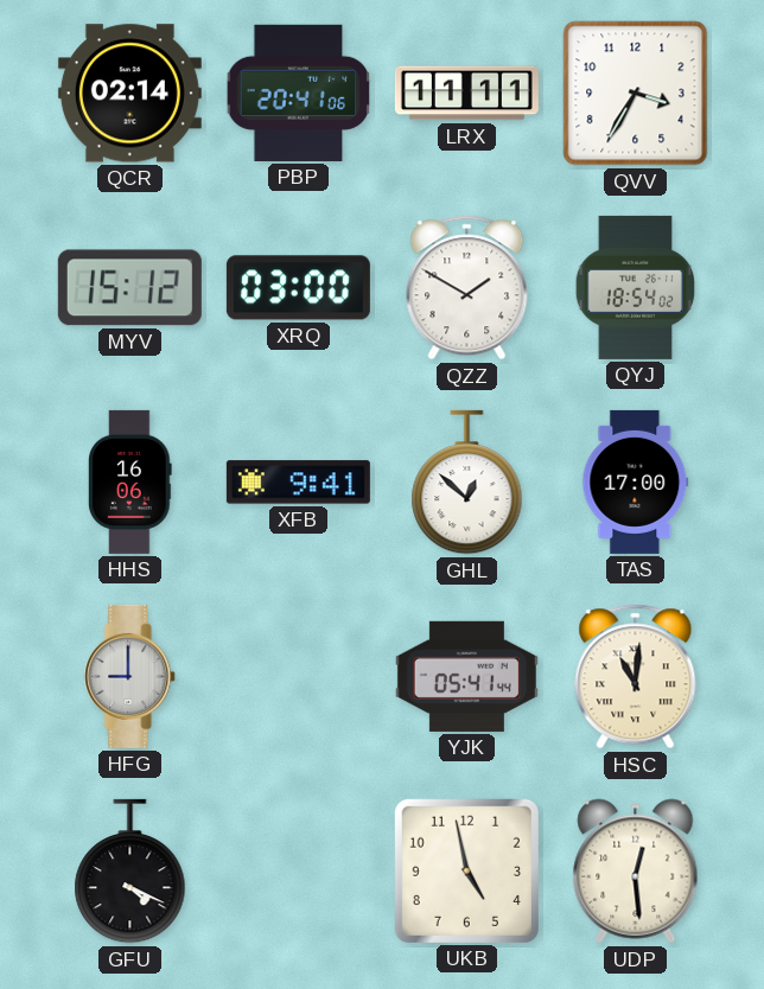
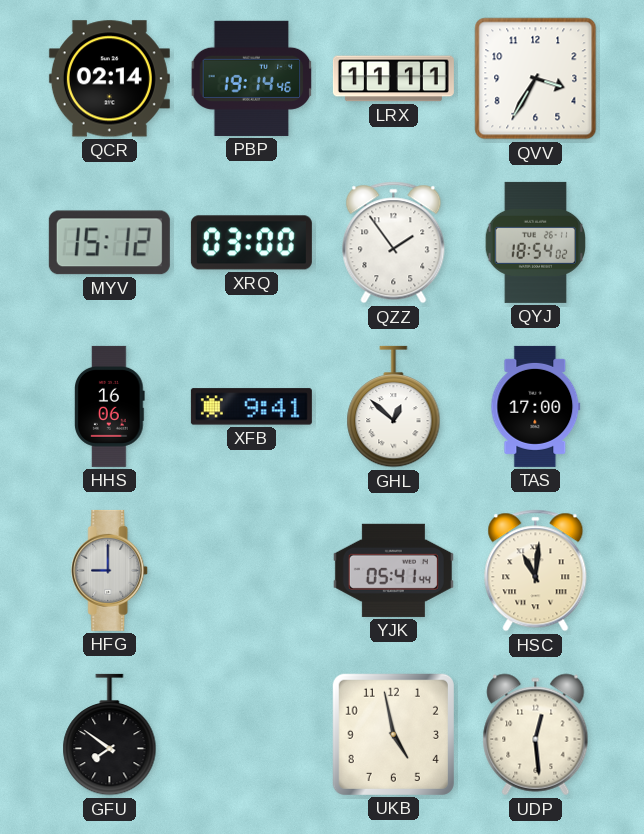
PBP: 20:41 -> 19:14 (252, 78)
QZZ: 1:50 -> 1:54 (394, 243)
GFU: 4:19 -> 7:51 (110, 735)
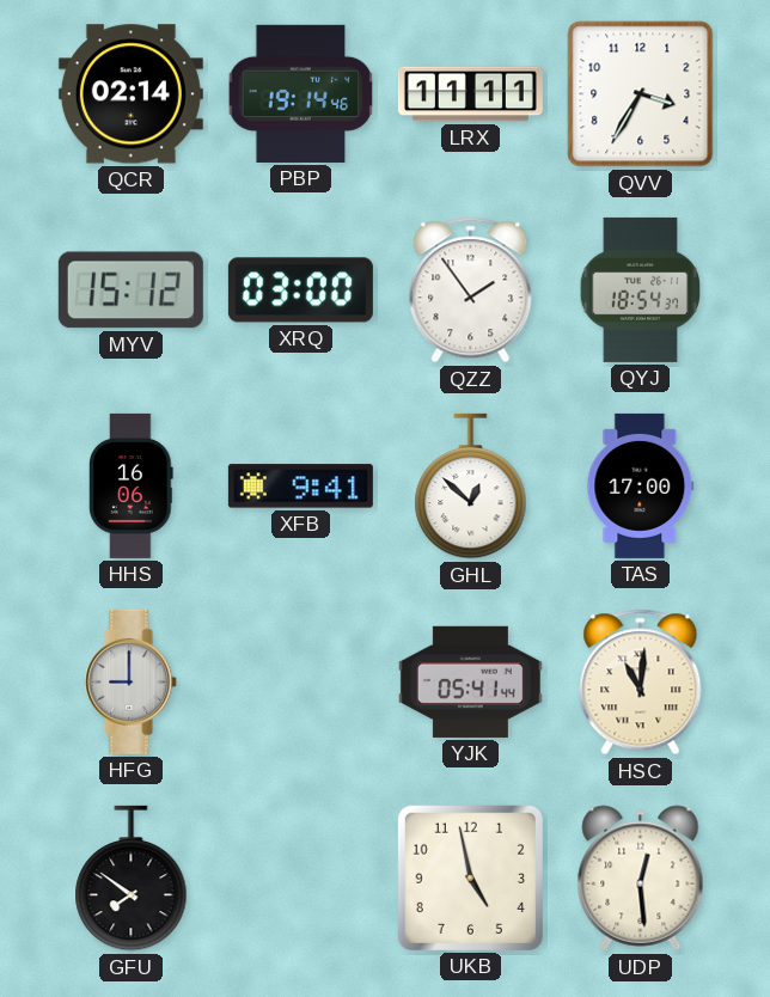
QYJ: 18:54:02 -> 18:54:37 (640, 289)
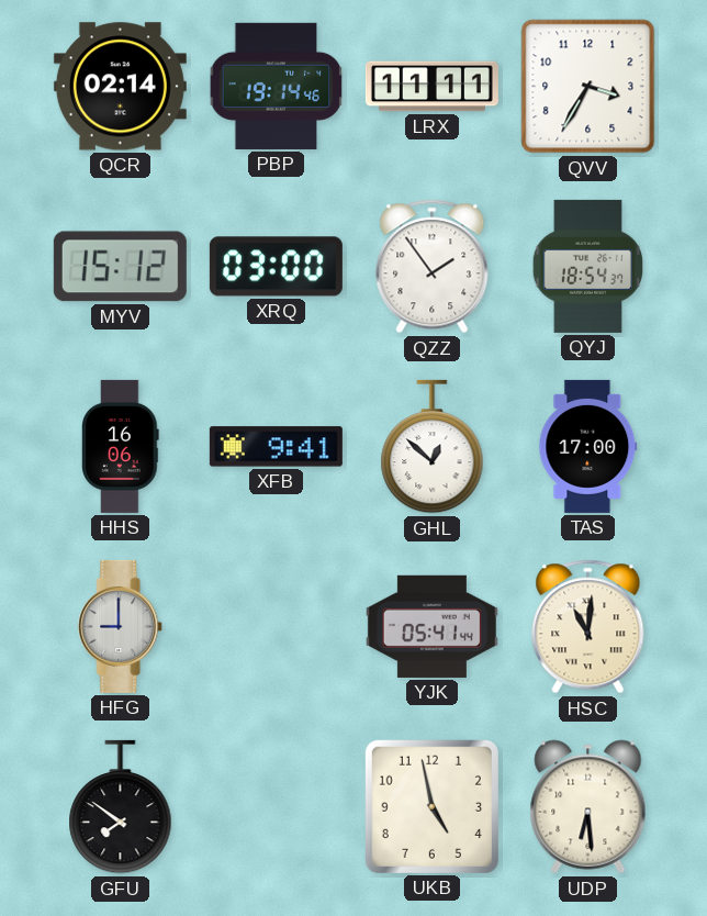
UDP: 12:29 -> 6:29 (588, 807)
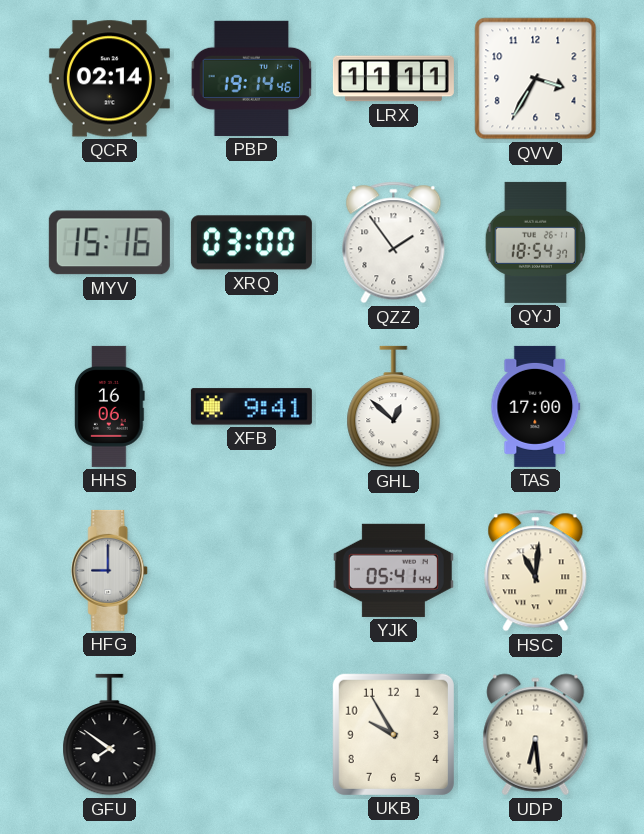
MYV: 15:12 -> 15:16 (109, 243)
UKB: 4:58 -> 9:55 (393, 734)
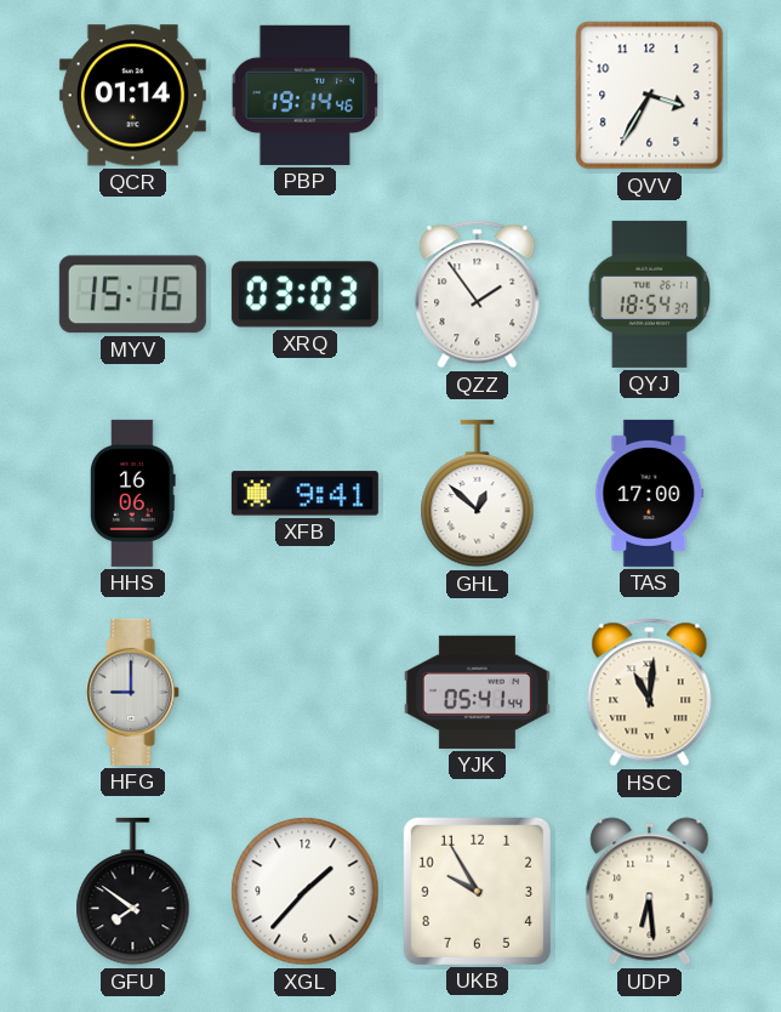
QCR: 02:14 -> 01:14 (132, 96)
LRX: 11:11 -> none (393, 79)
XRQ: 03:00 -> 03:03 (304, 295)
XGL: none -> 1:37 (306, 892)
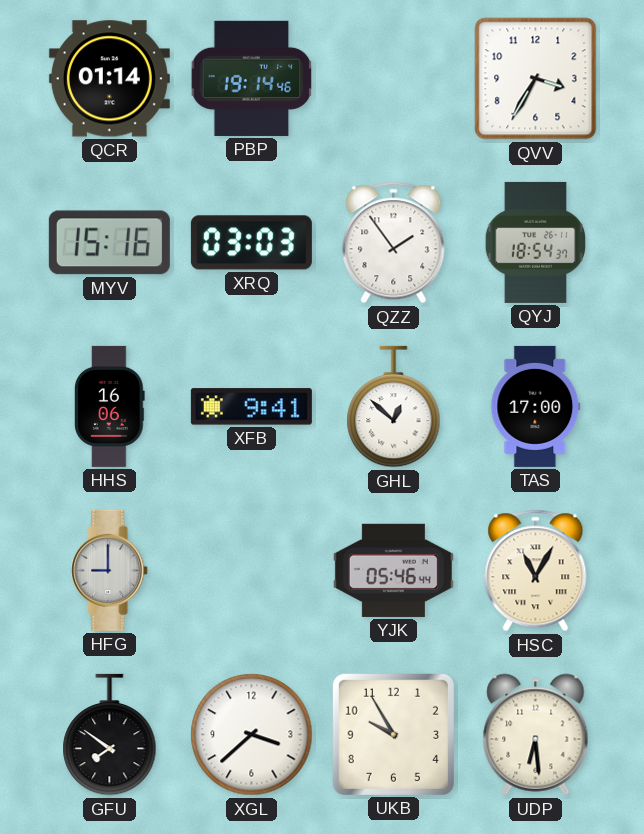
YJK: 05:41 -> 05:46 (393, 570)
HSC: 11:01 -> 11:05 (536, 571)
XGL: 1:37 -> 3:38 (252, 735)
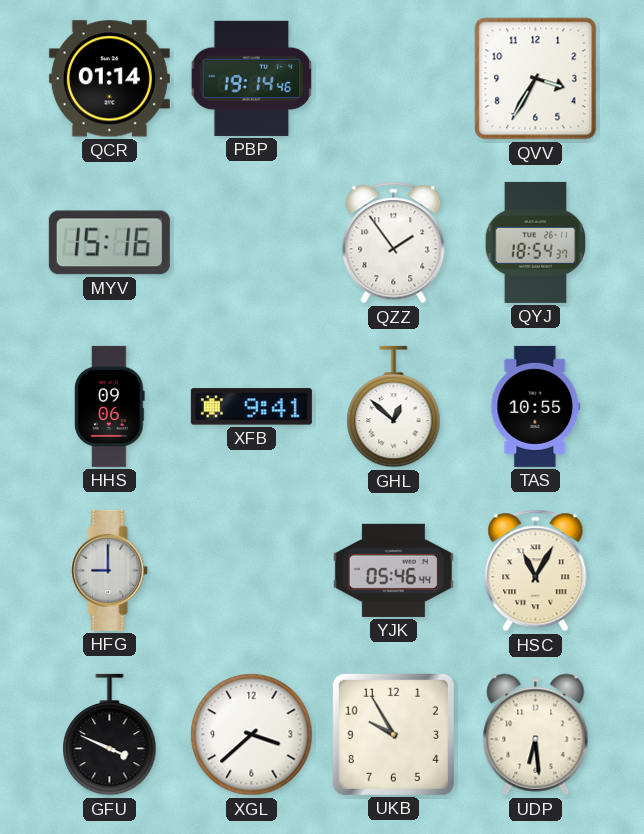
XRQ: 03:03 -> none (251, 243)
HHS: 16:06 -> 09:06 (110, 406)
TAS: 17:00 -> 10:55 (536, 406)
GFU: 7:51 -> 3:49 (110, 735)
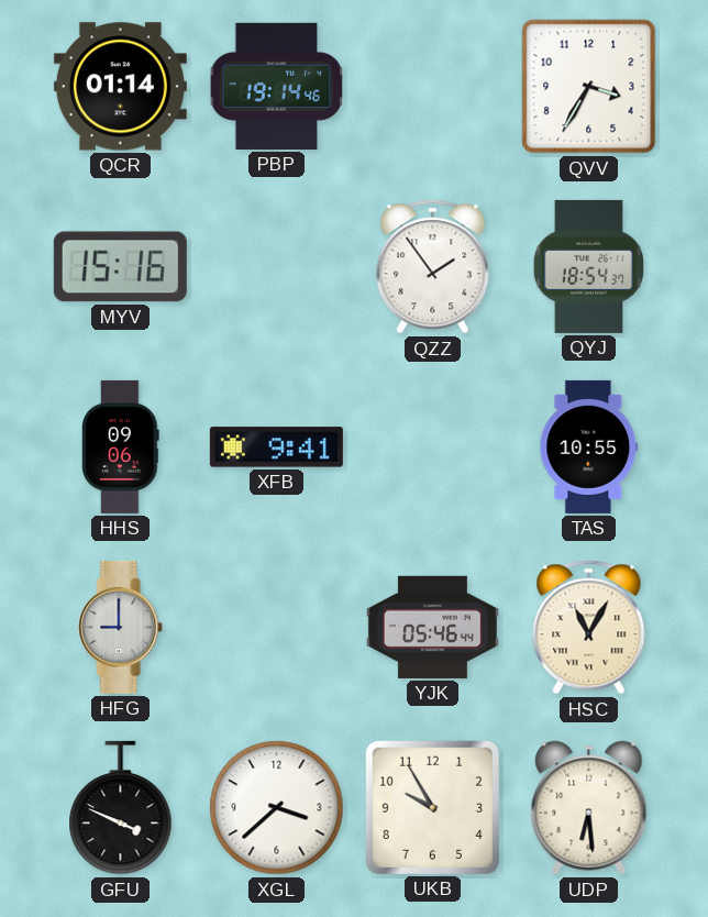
GHL: 12:52 -> none (394, 407)
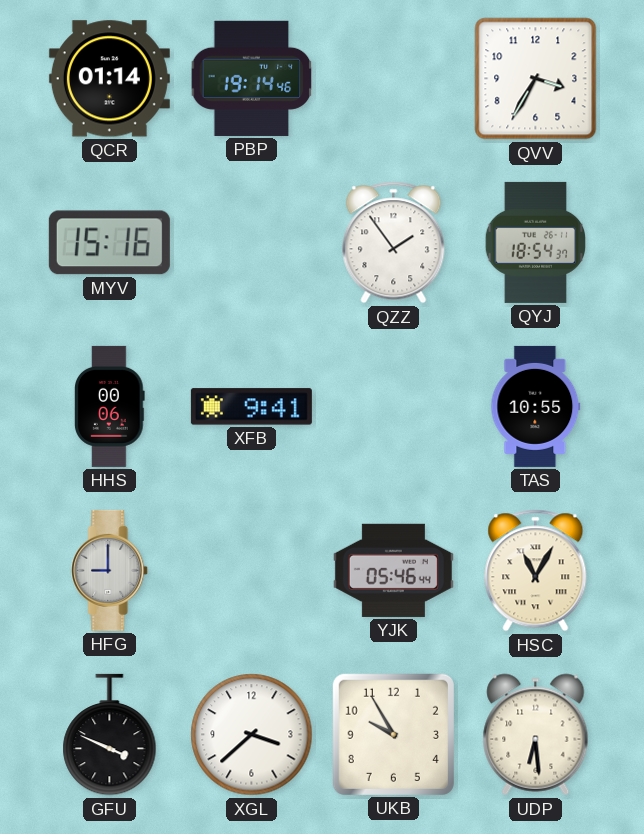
HHS: 09:06 -> 00:06 (110, 406)
